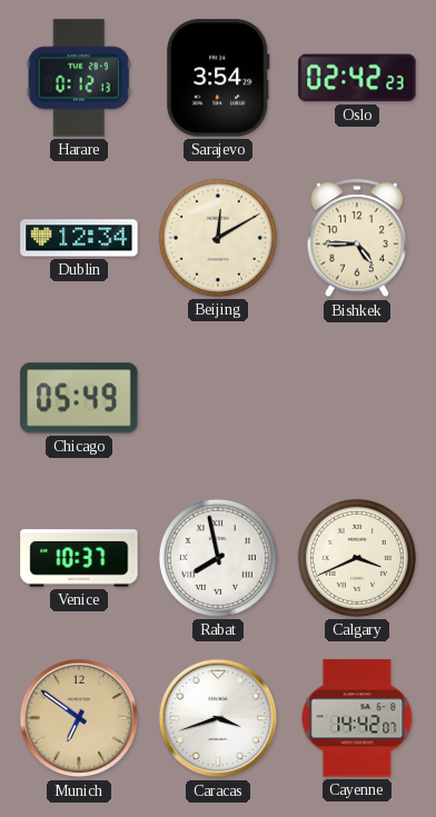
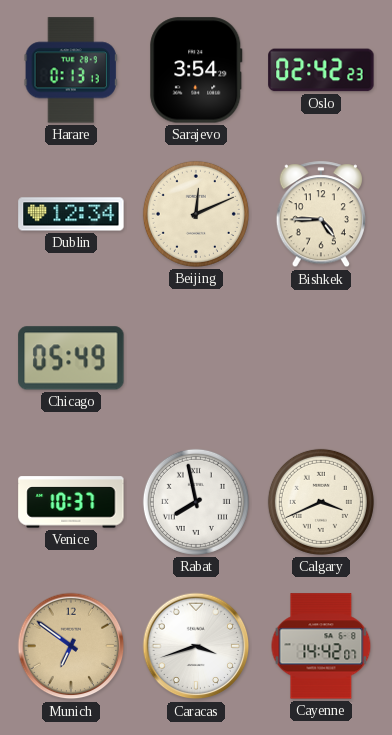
Harare: 0:12 -> 0:13 (71, 70)
Beijing: 12:10 -> 12:11 (196, 214)
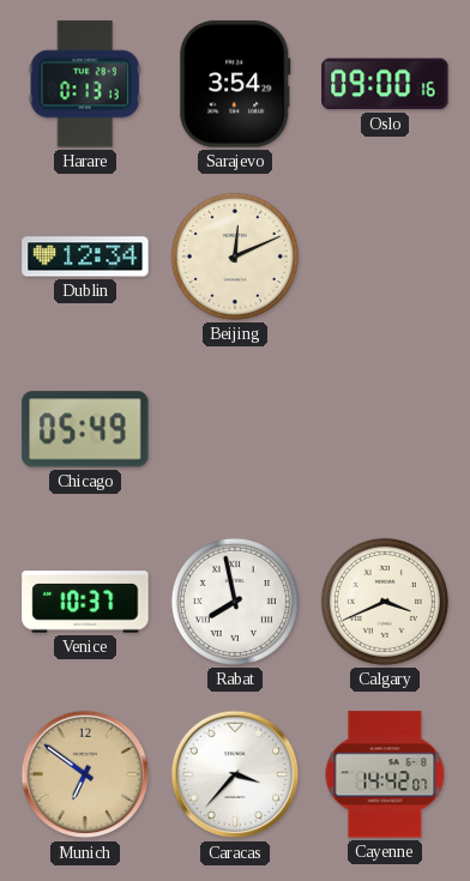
Oslo: 02:42 -> 09:00 (385, 84)
Bishkek: 4:45 -> none (321, 215)
Caracas: 3:42 -> 3:37 (235, 774)
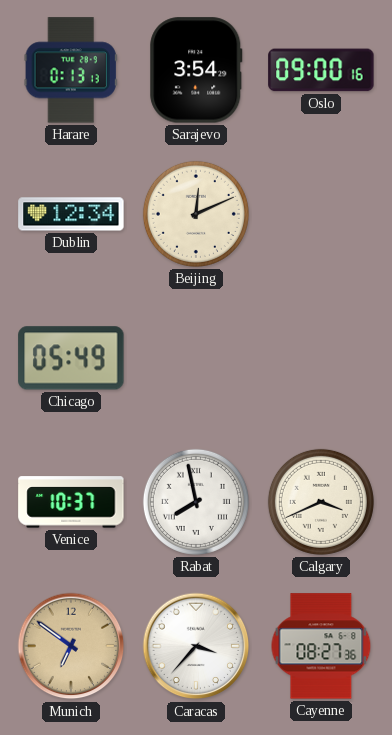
Cayenne: 14:42 -> 08:27 (321, 646)
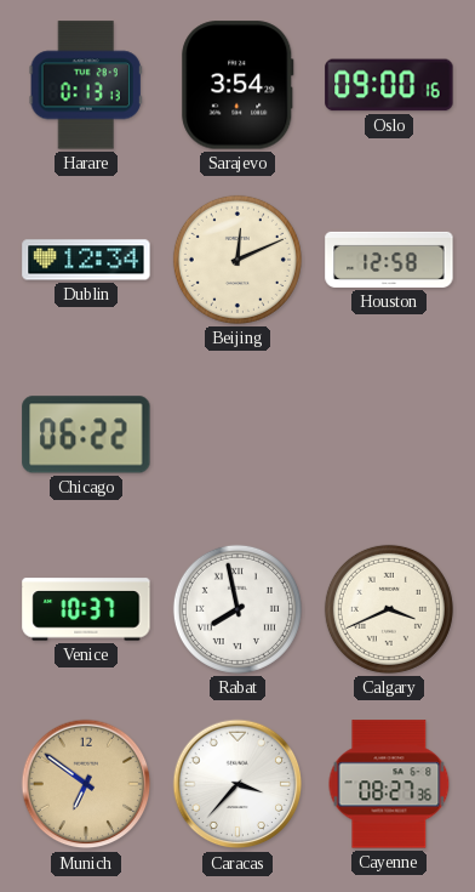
Houston: none -> 12:58 (389, 260)
Chicago: 05:49 -> 06:22 (86, 434)
